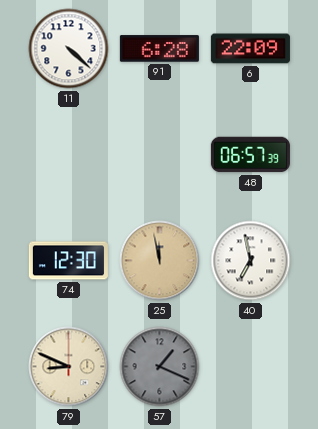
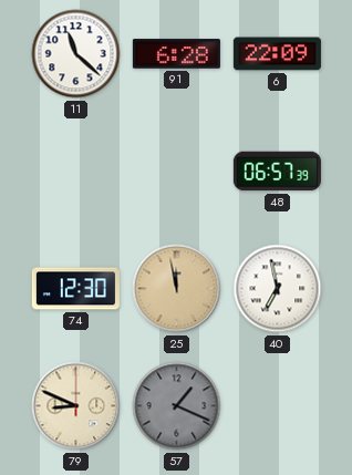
11: 4:22 -> 11:22 (76, 54)
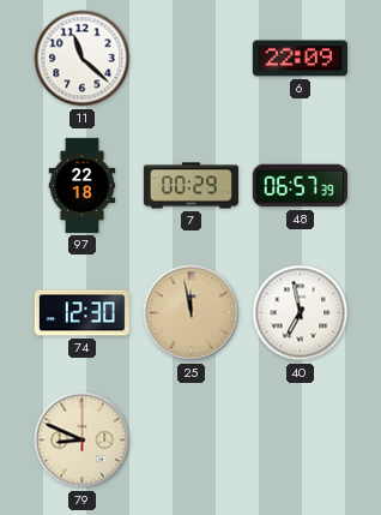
91: 6:28 -> none (176, 54)
97: none -> 22:18 (83, 185)
7: none -> 00:29 (190, 186)
57: 1:19 -> none (177, 406)
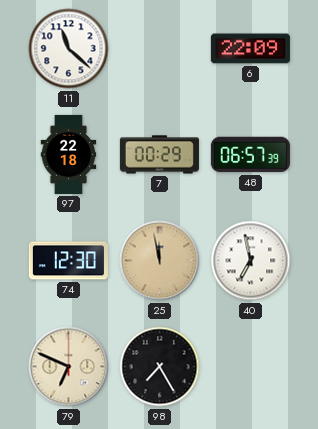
79: 8:49 -> 6:49 (69, 367)
98: none -> 7:25 (160, 367)
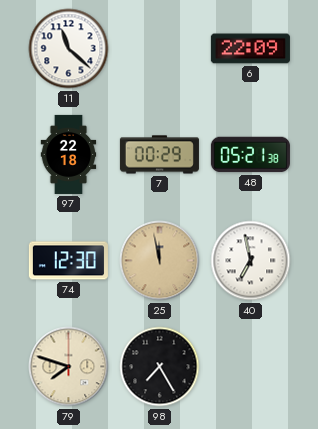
48: 06:57 -> 05:21 (250, 155)
79: 6:49 -> 7:48 (69, 367)
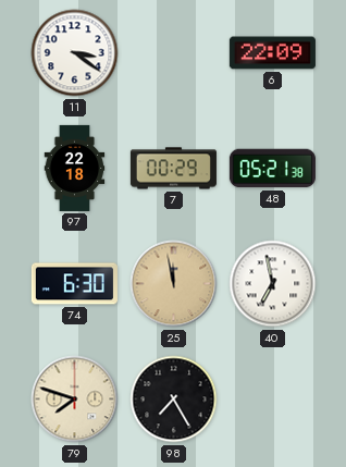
11: 11:22 -> 3:21 (75, 53)
74: 12:30 -> 6:30 (74, 284)
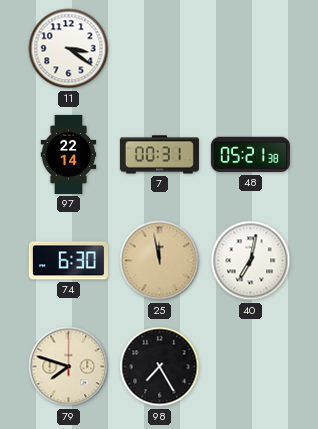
6: 22:09 -> none (272, 53)
97: 22:18 -> 22:14 (69, 154)
7: 00:29 -> 00:31 (159, 155)
40: 6:58 -> 7:02 (251, 261)
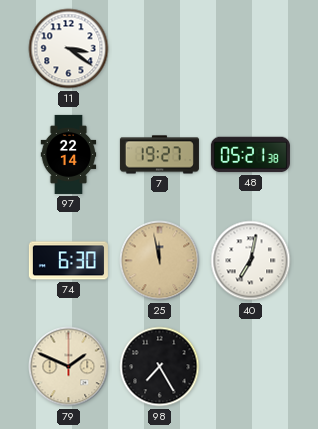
7: 00:31 -> 19:27 (159, 155)
79: 7:48 -> 1:49 (69, 367)
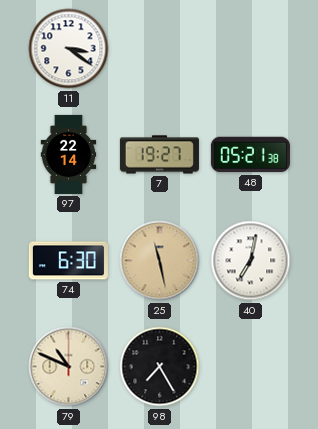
25: 11:58 -> 11:28 (160, 261)
79: 1:49 -> 10:49 (69, 367)
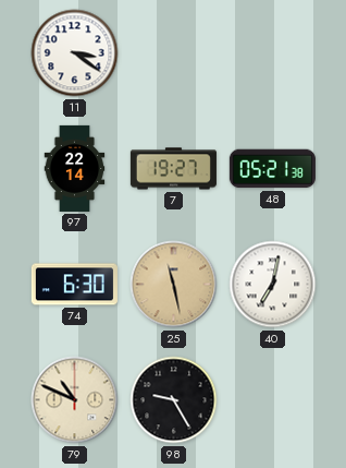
98: 7:25 -> 9:25 (174, 400)
